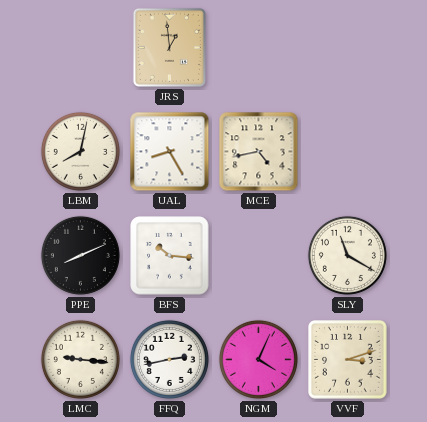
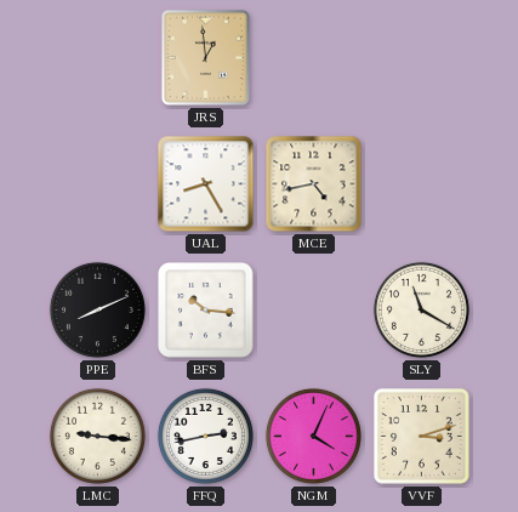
LBM: 8:02 -> none (80, 151)
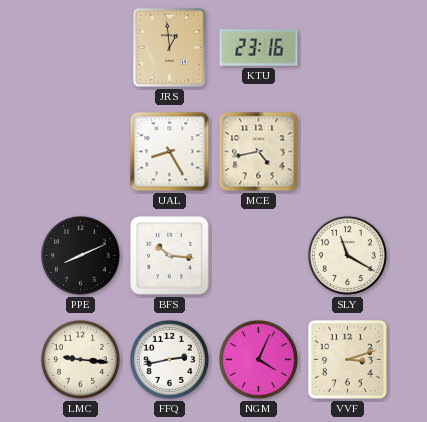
KTU: none -> 23:16 (259, 48)
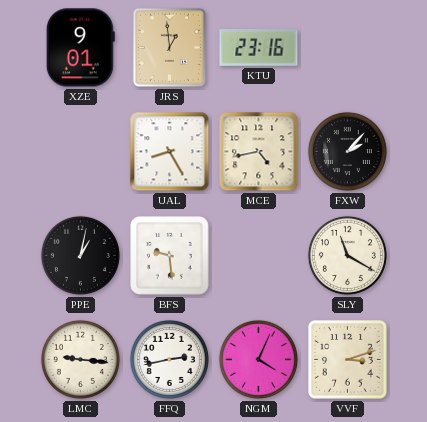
XZE: none -> 9:01 (80, 48)
FXW: none -> 2:07 (347, 151)
PPE: 8:11 -> 1:02 (80, 255)
BFS: 10:16 -> 9:29 (170, 256)
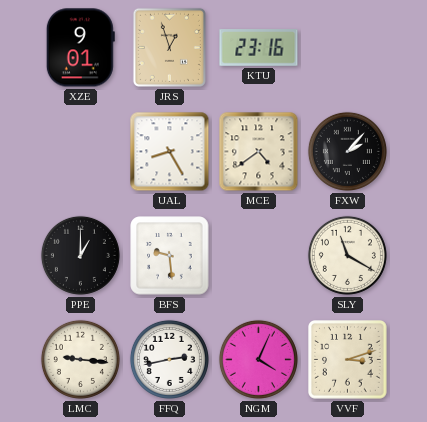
JRS: 12:59 -> 12:57 (169, 47)
MCE: 4:43 -> 4:39 (259, 152)
PPE: 1:02 -> 1:00 (80, 255)
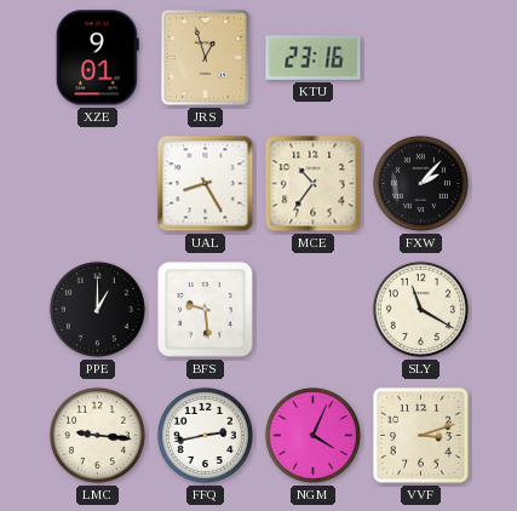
MCE: 4:39 -> 10:36 (314, 184)
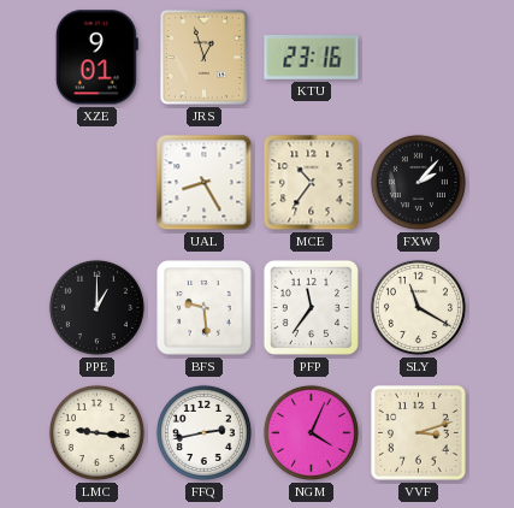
PFP: none -> 11:36 (311, 307)
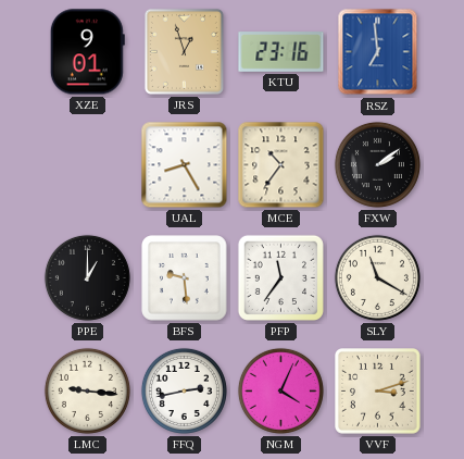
RSZ: none -> 6:59 (378, 52)
FXW: 2:07 -> 2:09 (377, 164)
